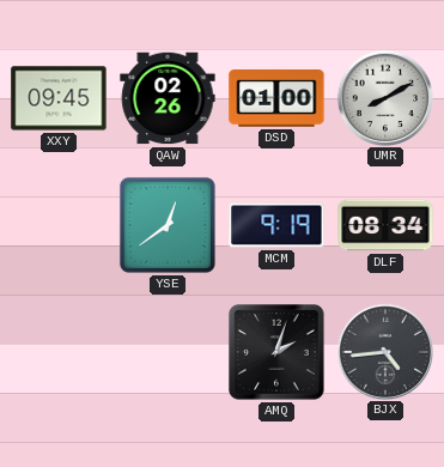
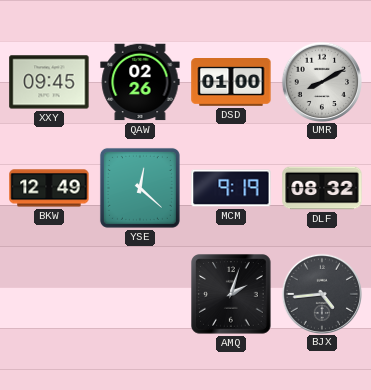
BKW: none -> 12:49 (49, 188)
YSE: 12:39 -> 12:22 (140, 188)
DLF: 08:34 -> 08:32 (322, 188)
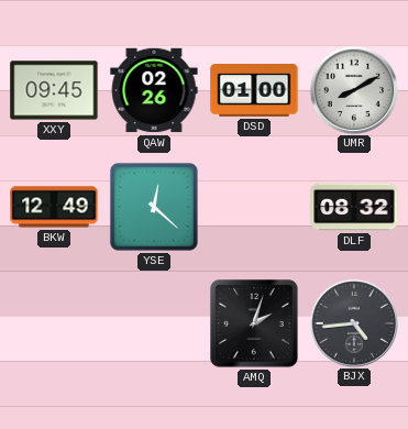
MCM: 9:19 -> none (231, 188)
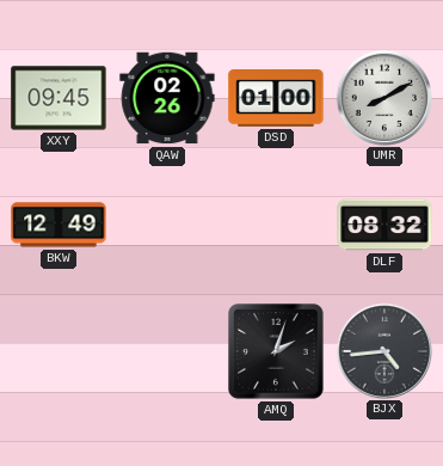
YSE: 12:22 -> none (154, 207)
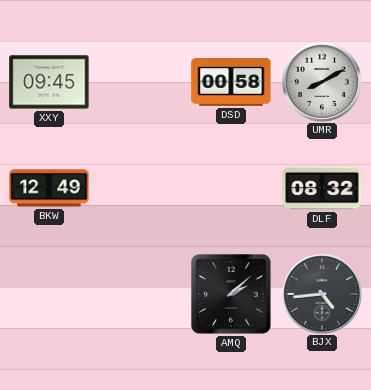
QAW: 02:26 -> none (167, 98)
DSD: 01:00 -> 00:58 (231, 82)
AMQ: 2:03 -> 2:08 (231, 294)
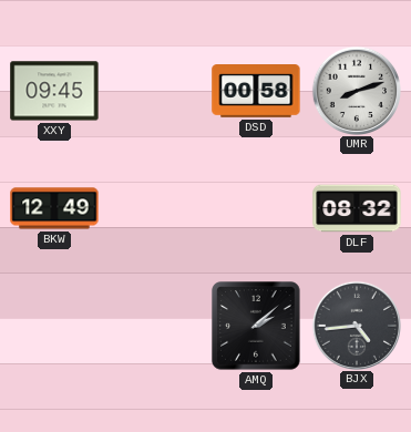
UMR: 8:10 -> 8:12 (356, 90)
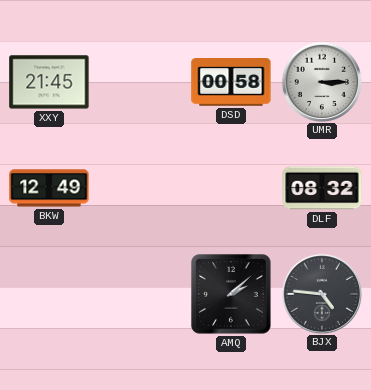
XXY: 09:45 -> 21:45 (49, 82)
UMR: 8:12 -> 3:15 (321, 81)
BJX: 4:44 -> 4:46 (321, 293)
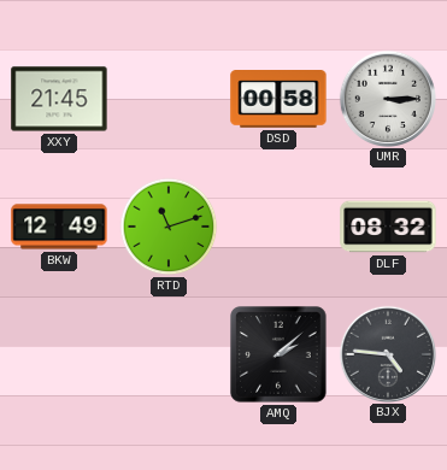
RTD: none -> 11:12 (169, 227)
